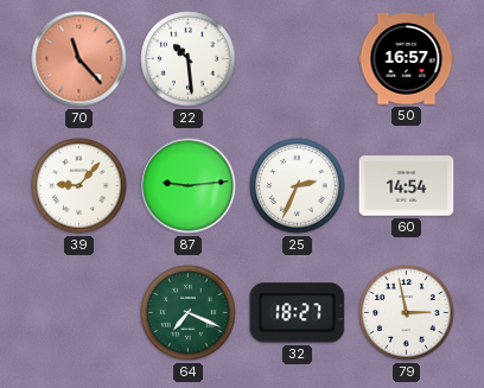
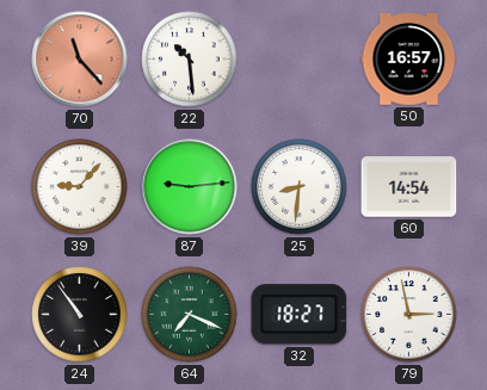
25: 2:34 -> 8:31 (300, 187)
24: none -> 10:54 (80, 315)
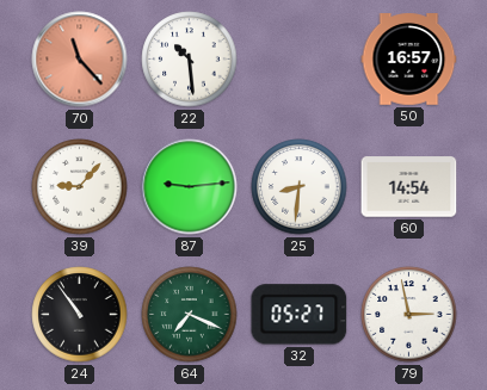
32: 18:27 -> 05:27 (300, 315)
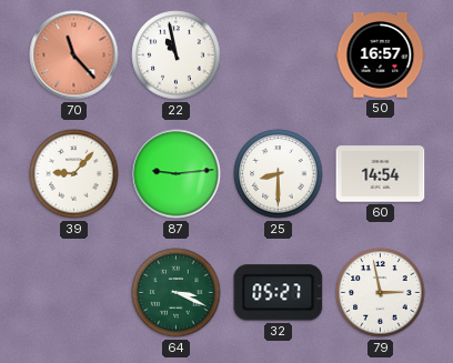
22: 10:29 -> 10:58 (177, 56)
25: 8:31 -> 8:30 (279, 174)
24: 10:54 -> none (80, 315)
64: 7:19 -> 3:19 (177, 293)
